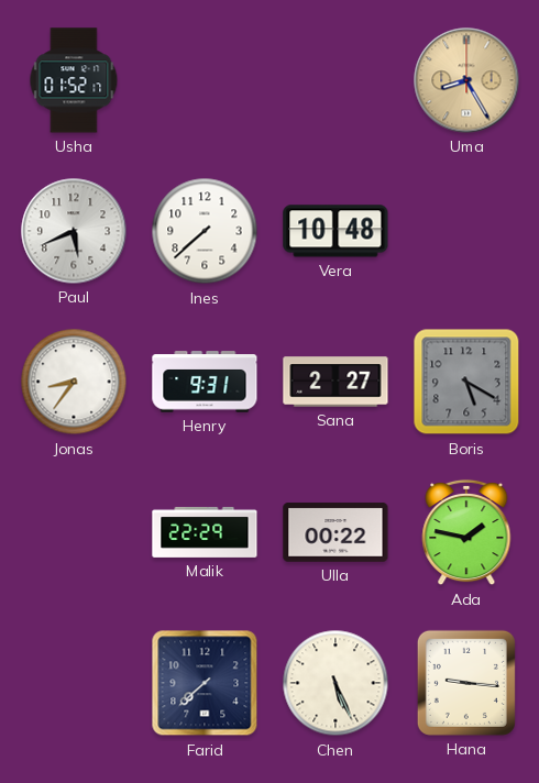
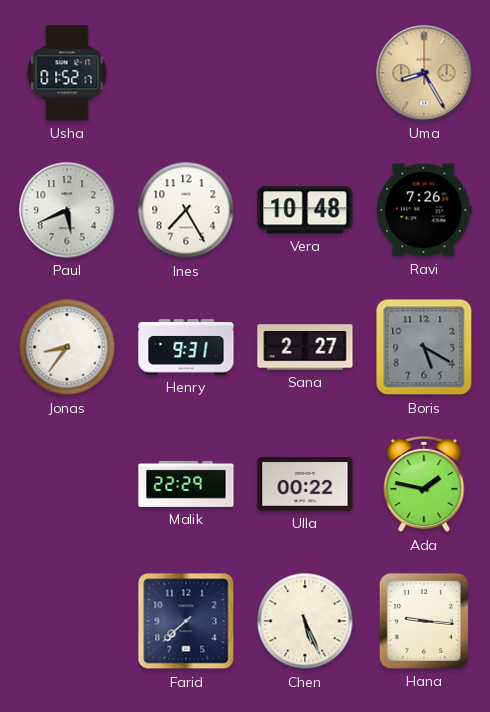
Ines: 7:38 -> 7:25 (186, 210)
Ravi: none -> 7:26 (424, 210)
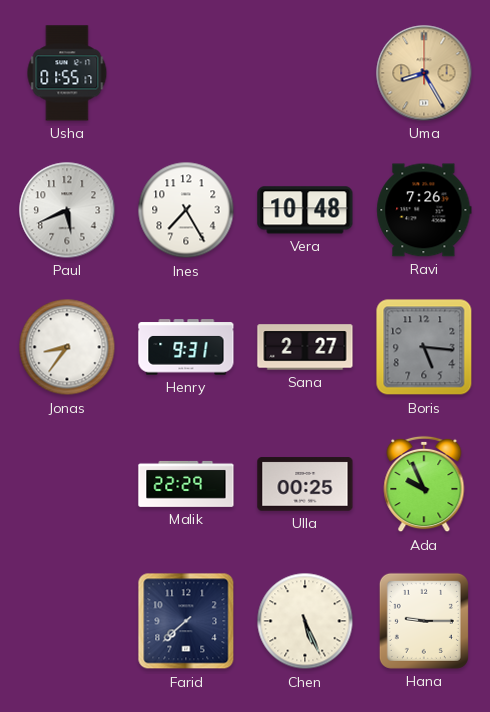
Usha: 01:52 -> 01:55 (67, 73)
Boris: 5:20 -> 5:16 (424, 347)
Ulla: 00:22 -> 00:25 (305, 484)
Ada: 1:47 -> 9:56 (424, 484)
Hana: 9:16 -> 9:15 (424, 621)
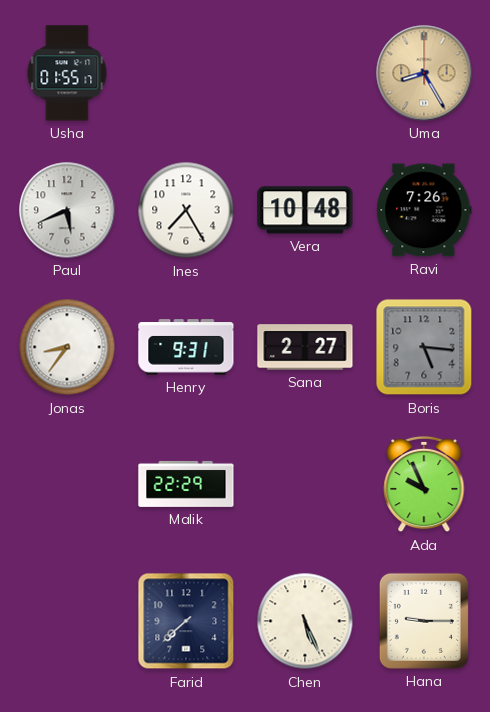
Ulla: 00:25 -> none (305, 484)
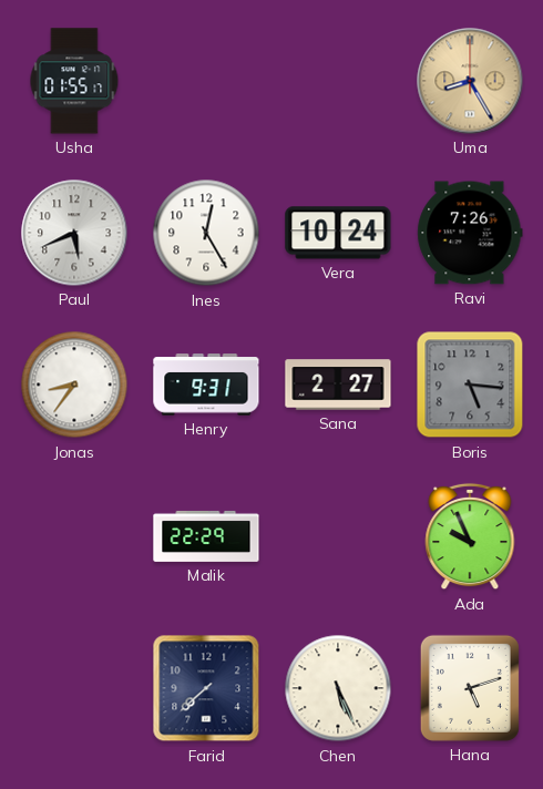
Ines: 7:25 -> 12:25 (206, 233)
Vera: 10:48 -> 10:24 (338, 233)
Hana: 9:15 -> 5:12 (470, 688)
